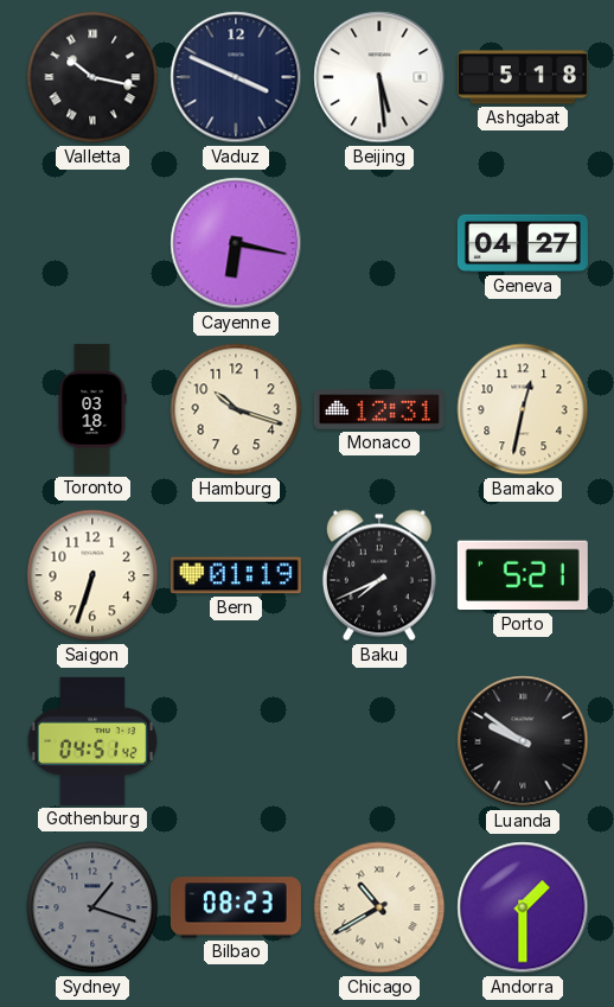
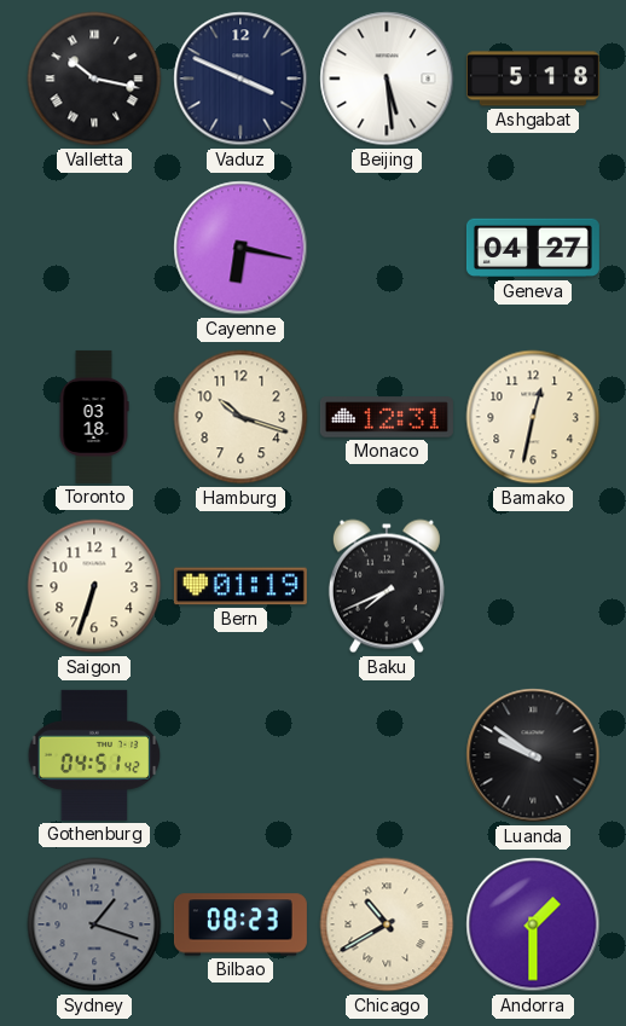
Porto: 5:21 -> none (523, 575)
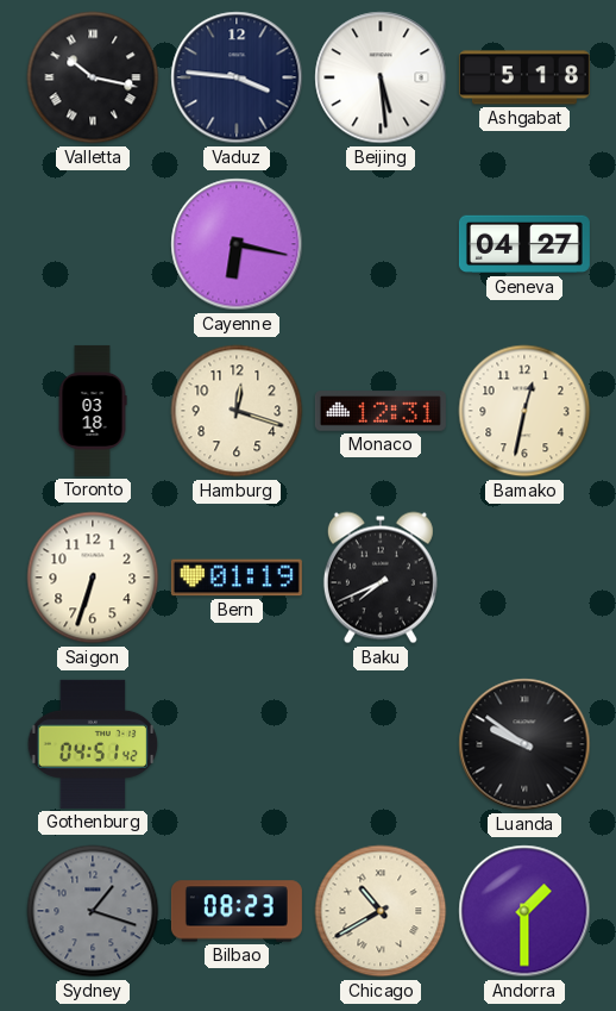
Vaduz: 3:49 -> 3:46 (237, 77)
Hamburg: 10:18 -> 12:18 (237, 411)
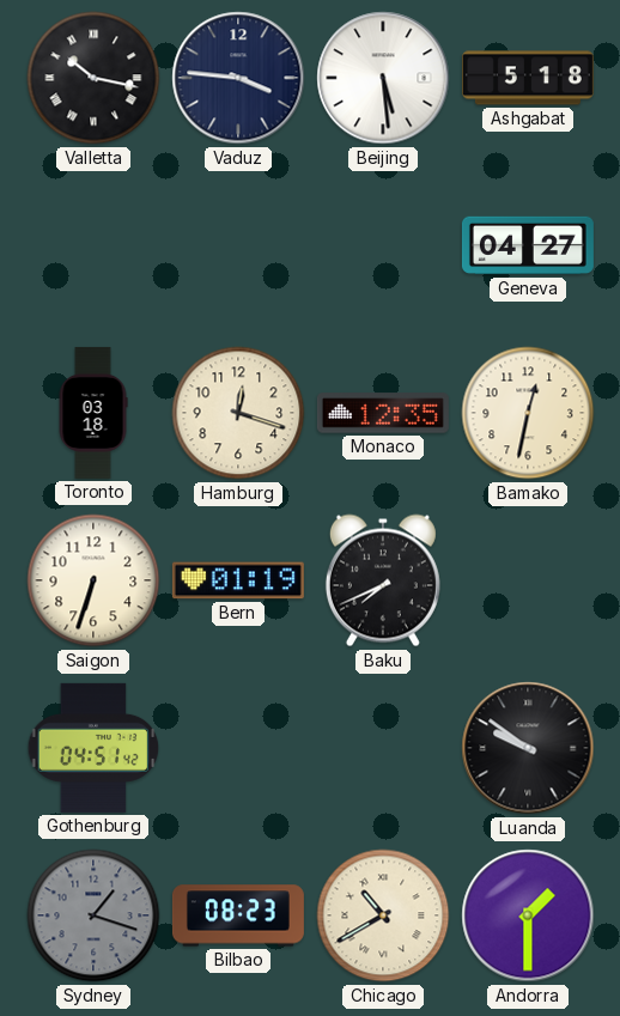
Cayenne: 6:17 -> none (237, 244)
Monaco: 12:31 -> 12:35 (383, 413)
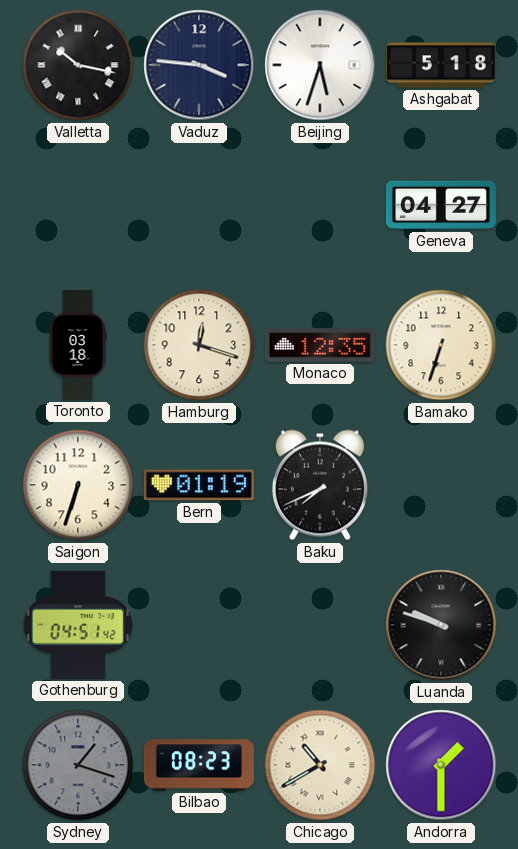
Beijing: 5:29 -> 5:33 (320, 65)
Bamako: 12:32 -> 6:33 (441, 345)
Luanda: 9:51 -> 9:48 (441, 625)
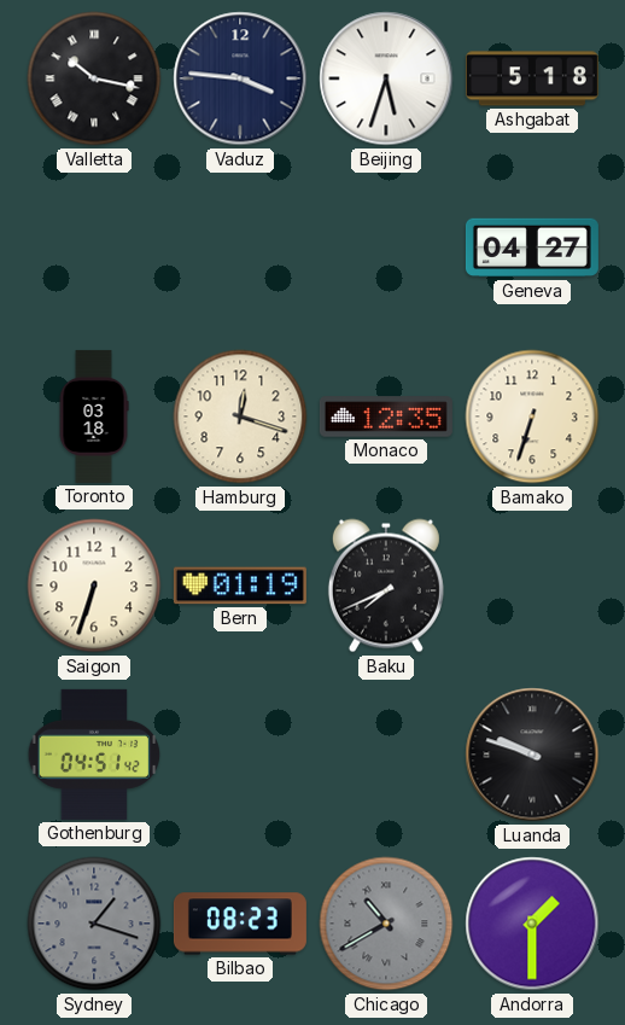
Chicago dial: cream -> grey (386, 924)
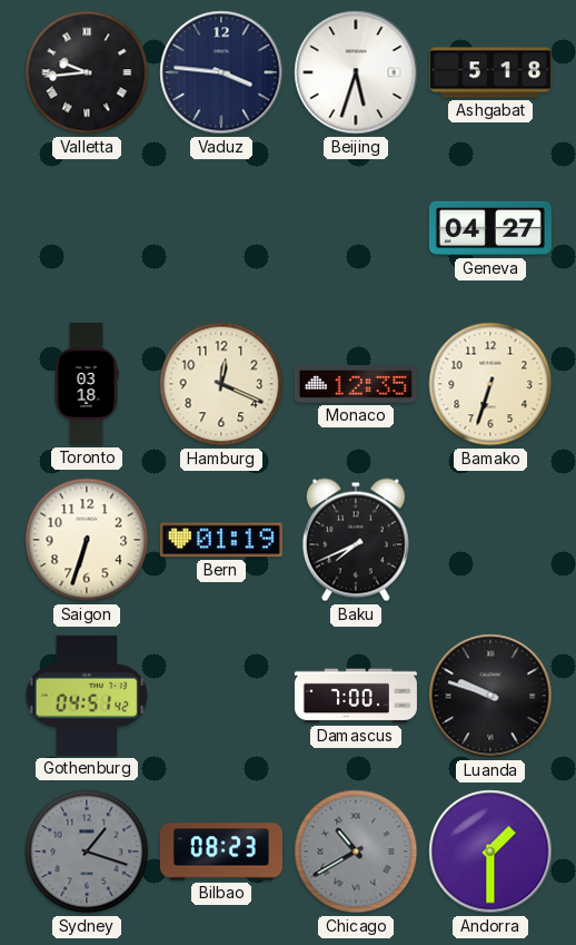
Valletta: 10:17 -> 9:44 (87, 72)
Hamburg: 12:18 -> 12:19 (221, 384)
Damascus: none -> 7:00 (356, 696)
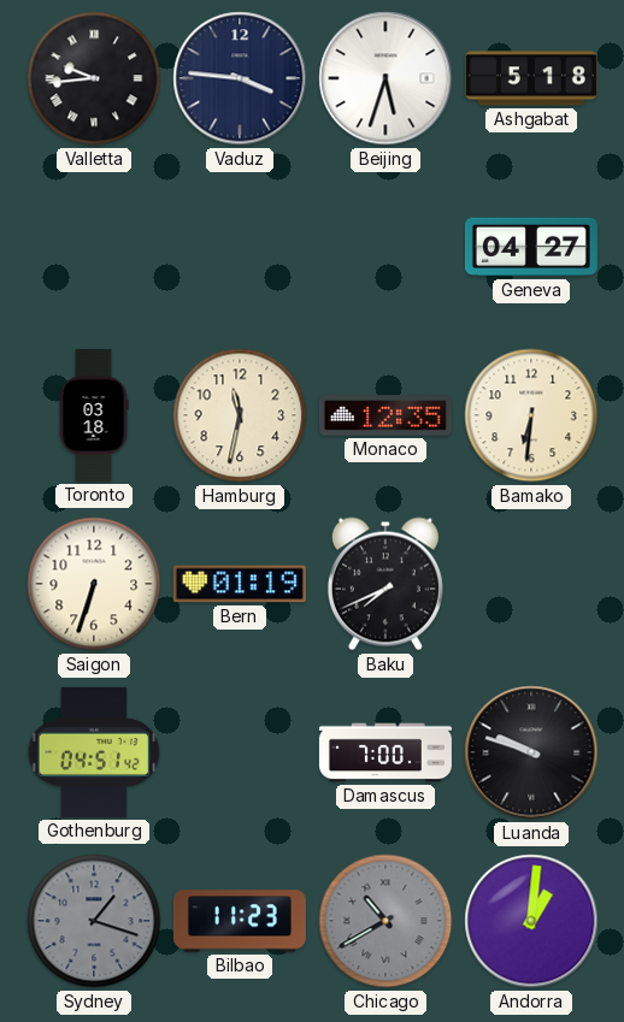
Hamburg: 12:19 -> 11:32 (240, 415)
Bamako: 6:33 -> 6:31 (531, 415)
Bilbao: 08:23 -> 11:23 (240, 921)
Andorra: 1:30 -> 1:01 (531, 921)
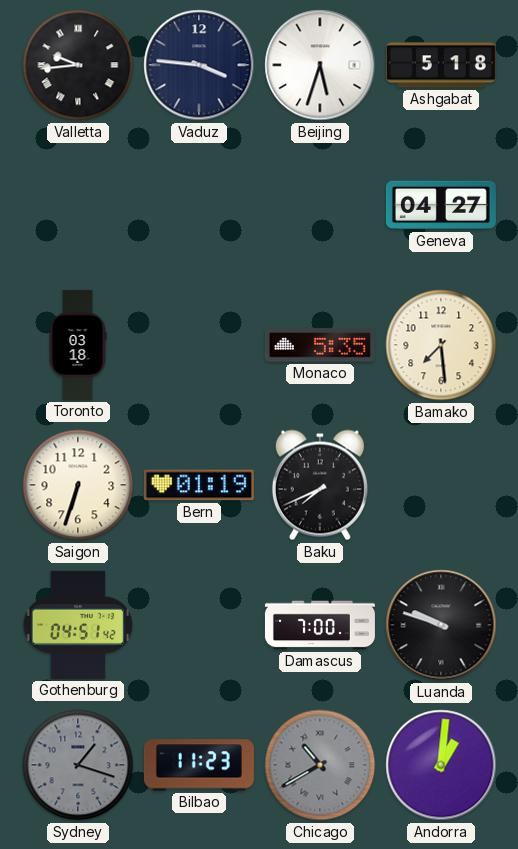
Hamburg: 11:32 -> none (240, 415)
Monaco: 12:35 -> 5:35 (320, 345)
Bamako: 6:31 -> 7:29 (441, 345)
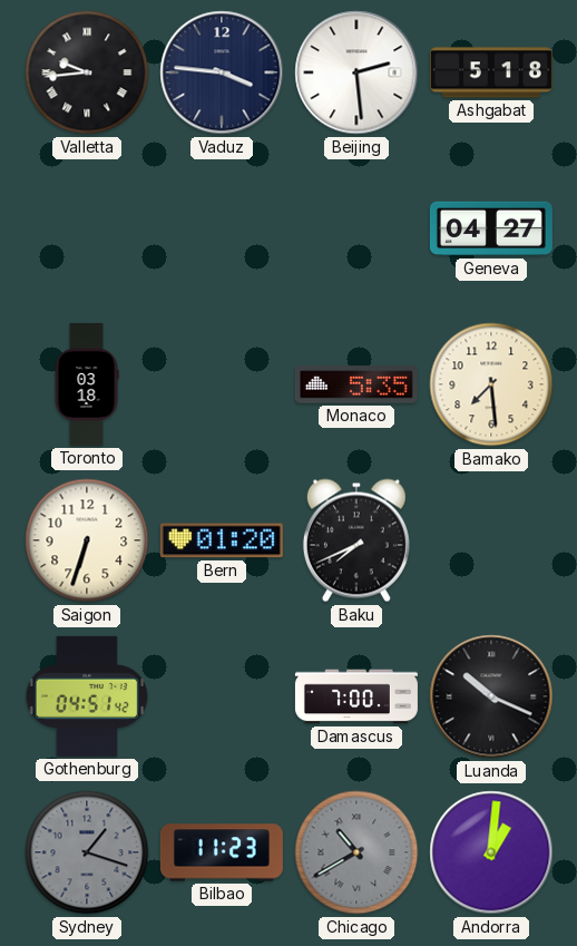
Beijing: 5:33 -> 2:29 (356, 72)
Bern: 01:19 -> 01:20 (222, 540)
Luanda: 9:48 -> 10:19 (491, 696)
